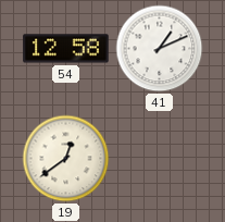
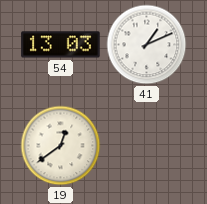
54: 12:58 -> 13:03 (61, 45)
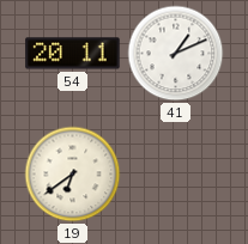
54: 13:03 -> 20:11 (73, 54)
19: 12:39 -> 6:39 (73, 175)
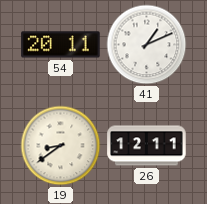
19: 6:39 -> 8:39 (61, 146)
26: none -> 12:11 (147, 146)
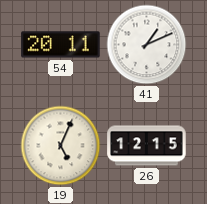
19: 8:39 -> 5:04 (61, 146)
26: 12:11 -> 12:15 (147, 146)
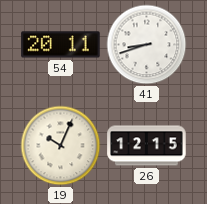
41: 1:11 -> 8:42 (147, 45)
19: 5:04 -> 10:04 (61, 146)
